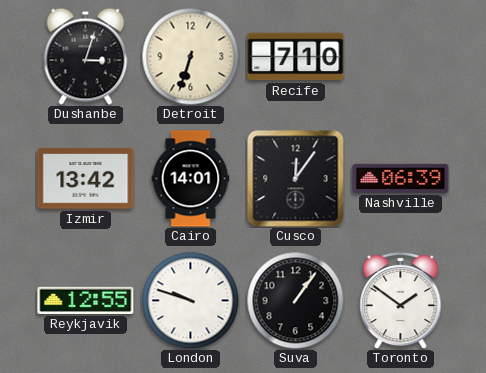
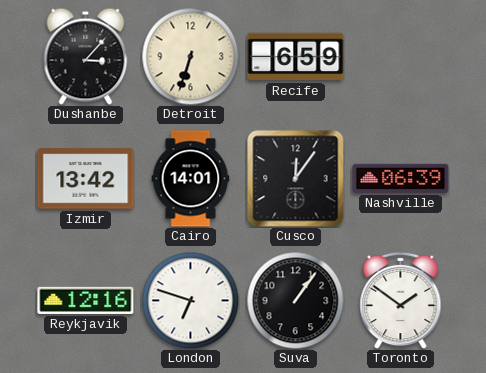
Dushanbe: 3:03 -> 3:07 (86, 56)
Recife: 7:10 -> 6:59 (296, 57)
Reykjavik: 12:55 -> 12:16 (86, 300)
London: 9:48 -> 6:48 (190, 300)
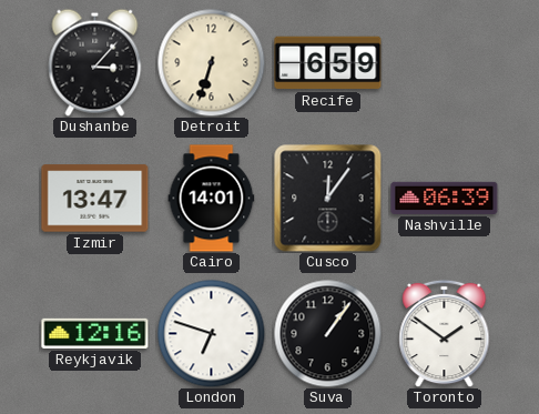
Izmir: 13:42 -> 13:47 (95, 199)
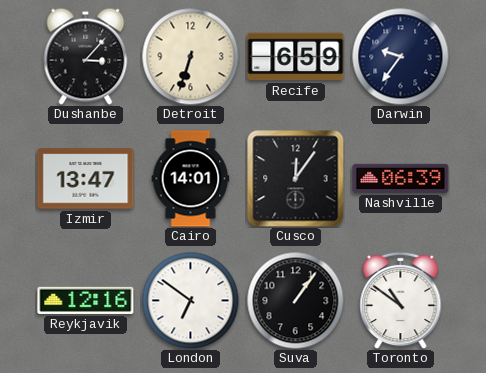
Darwin: none -> 9:36 (400, 56)
London: 6:48 -> 6:51 (190, 300)
Toronto: 1:51 -> 10:51 (401, 300)
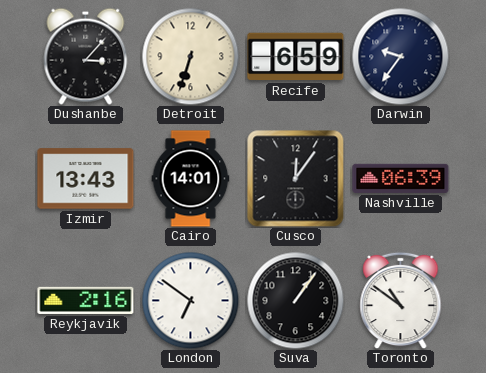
Izmir: 13:47 -> 13:43 (86, 179)
Reykjavik: 12:16 -> 2:16 (86, 300)
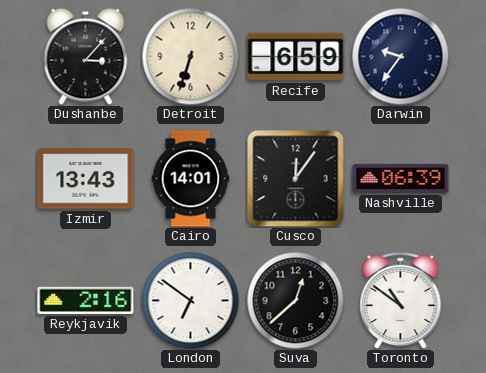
Suva: 1:06 -> 12:38 (295, 300)
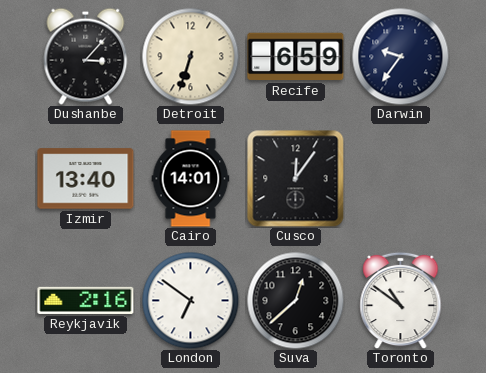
Izmir: 13:43 -> 13:40 (86, 179)
Nashville: 06:39 -> none (401, 178)
